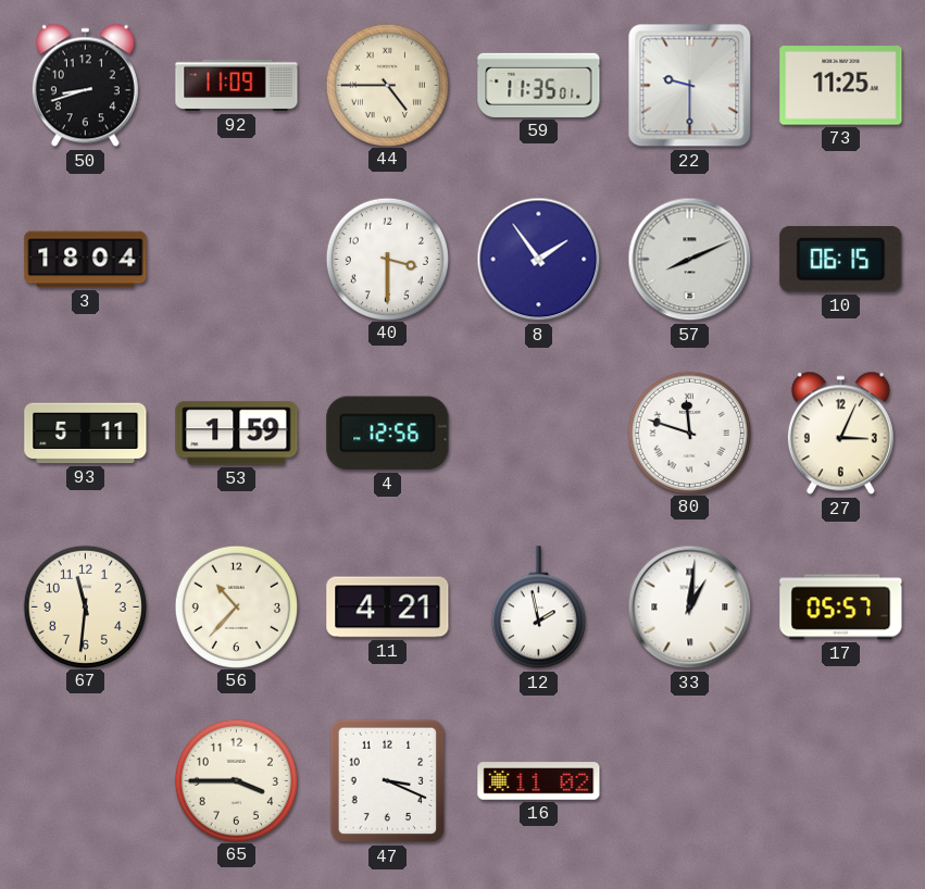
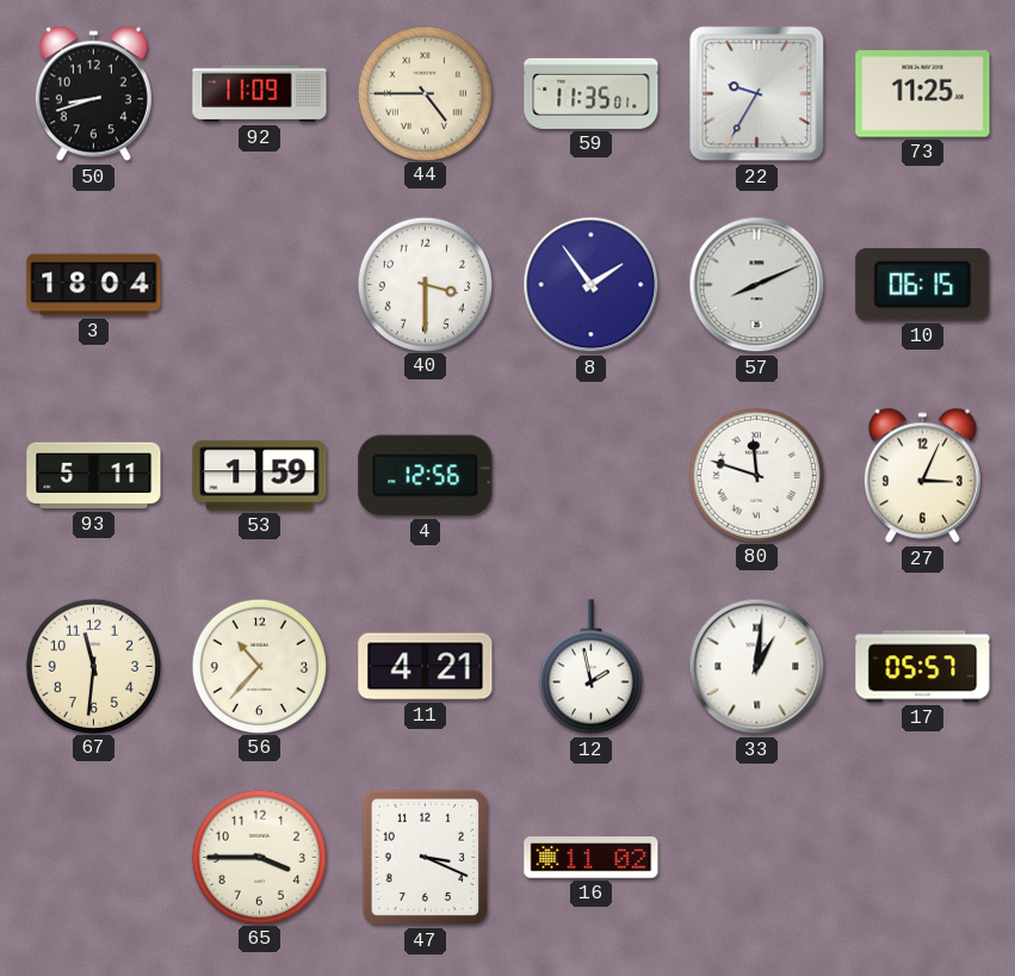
22: 9:30 -> 9:35 (757, 94)
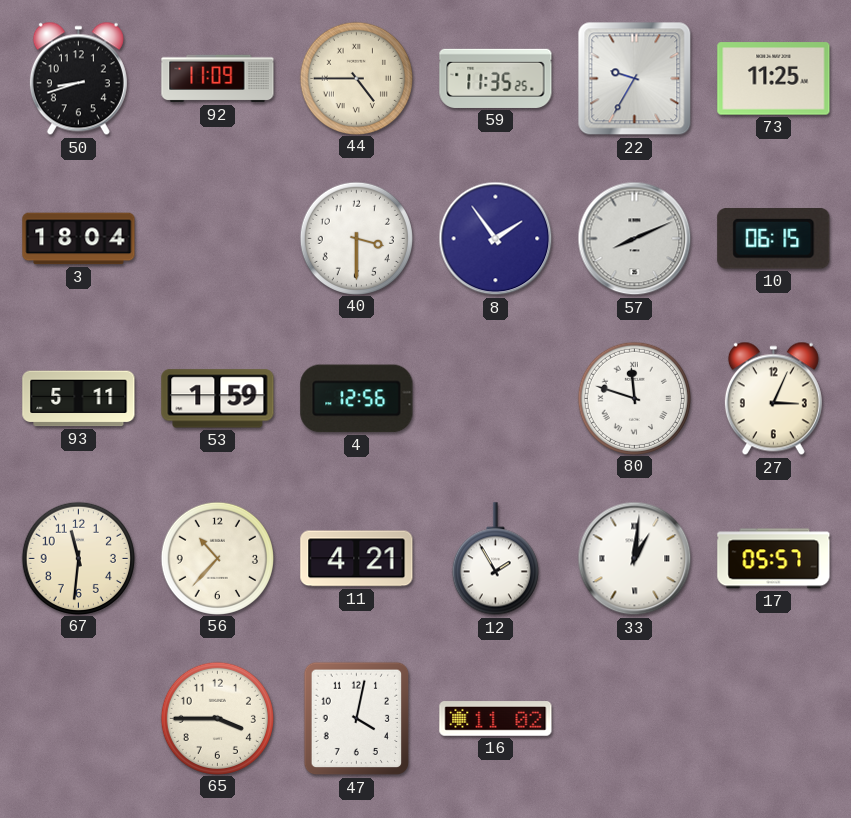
59: 11:35:01 -> 11:35:25 (496, 78)
12: 1:58 -> 1:55 (495, 559)
47: 3:19 -> 4:02 (357, 719)
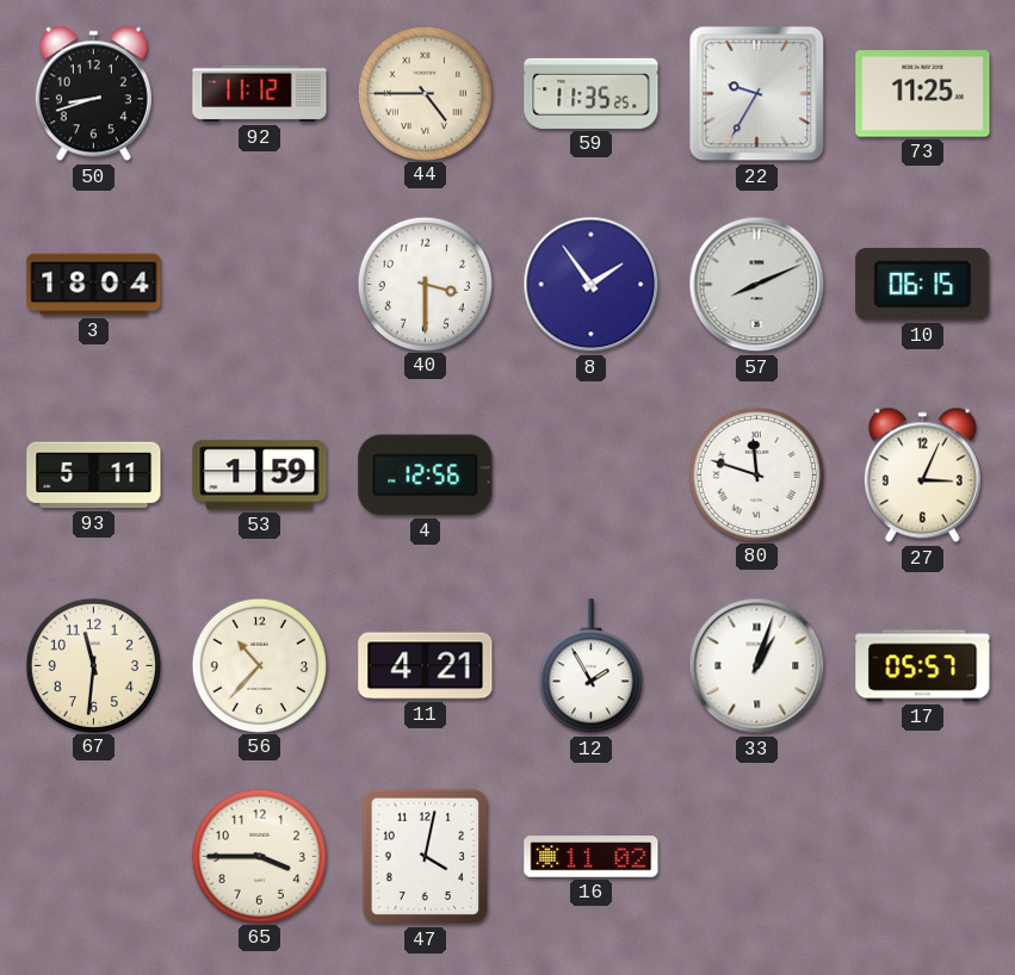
92: 11:09 -> 11:12 (260, 94)
33: 1:01 -> 1:03 (757, 666)
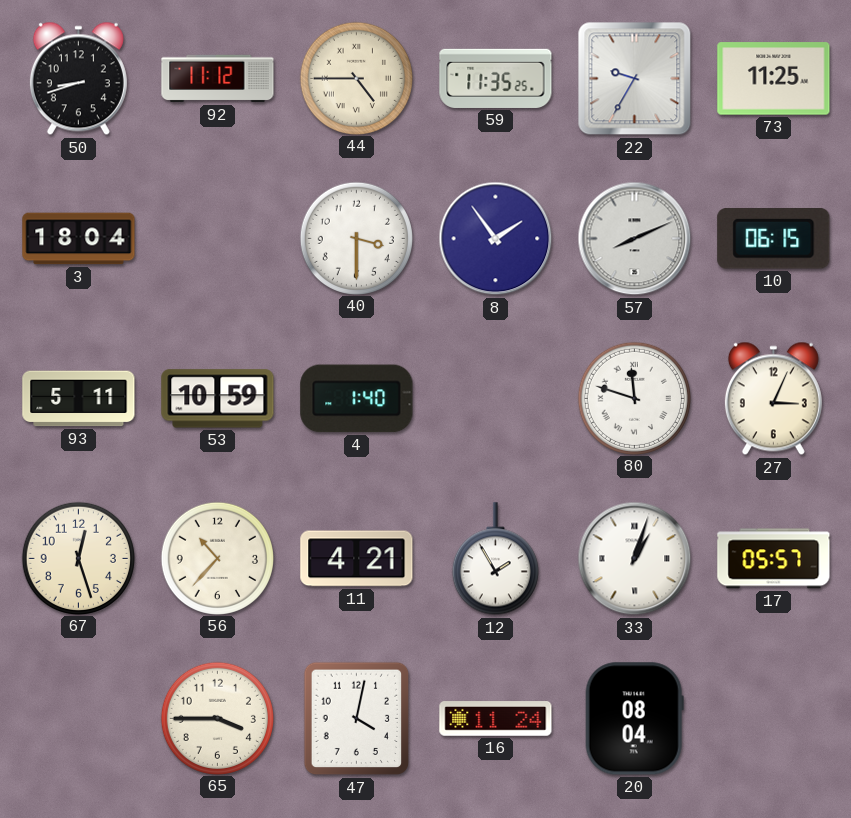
53: 1:59 -> 10:59 (218, 399)
4: 12:56 -> 1:40 (357, 399)
67: 11:31 -> 12:27 (78, 558)
16: 11:02 -> 11:24 (496, 719)
20: none -> 08:04 (634, 719)
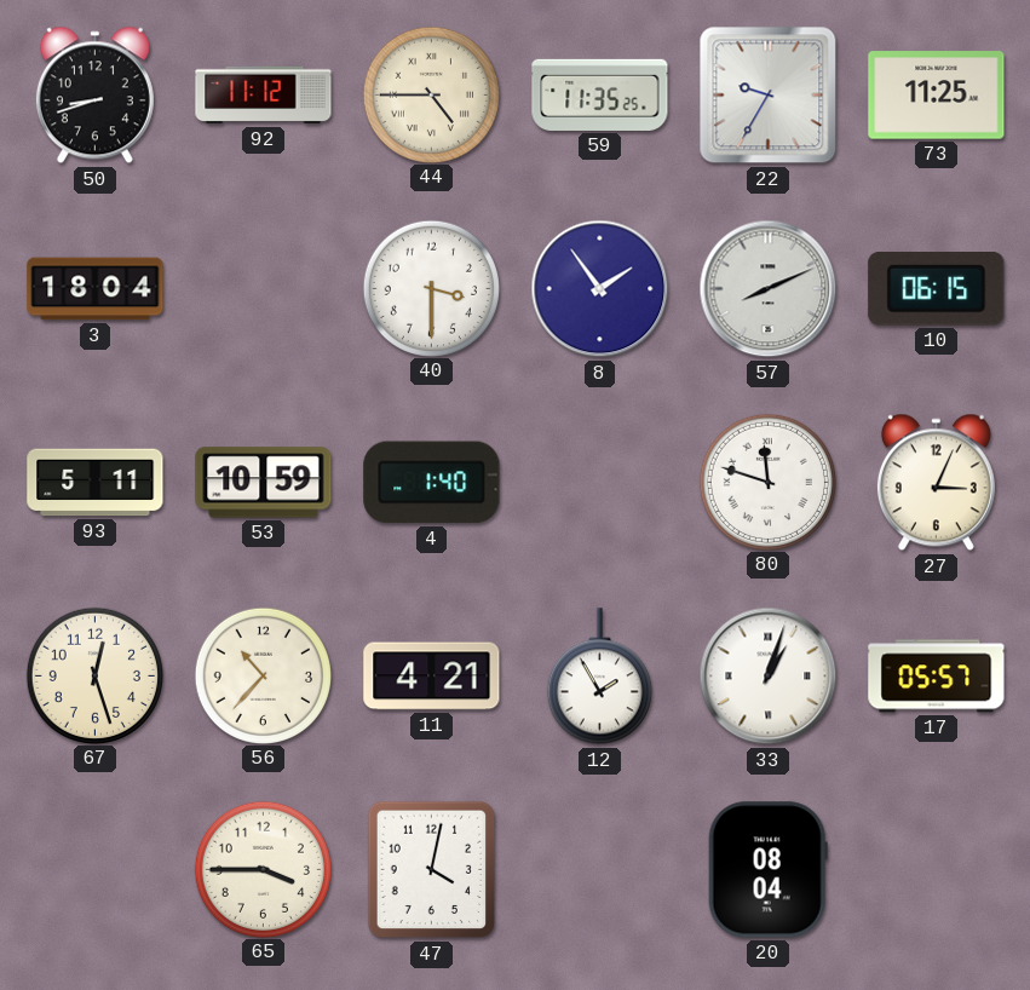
16: 11:24 -> none (496, 719)
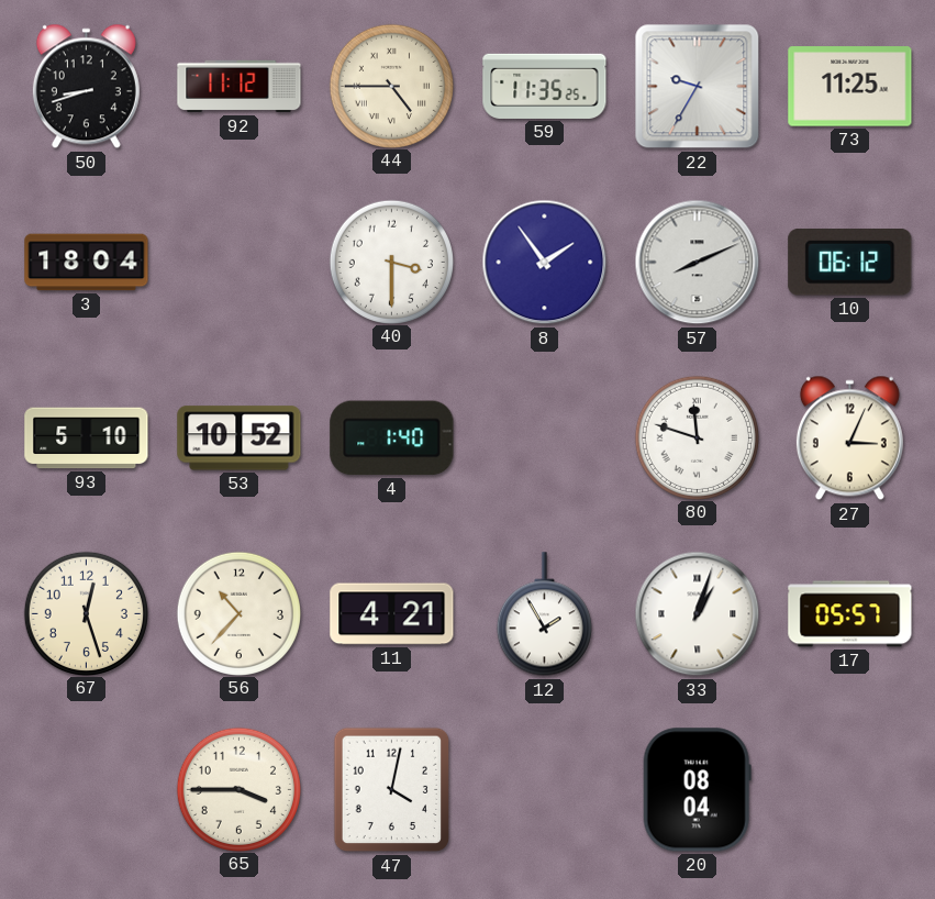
10: 06:15 -> 06:12 (850, 263)
93: 5:11 -> 5:10 (87, 439)
53: 10:59 -> 10:52 (240, 439)
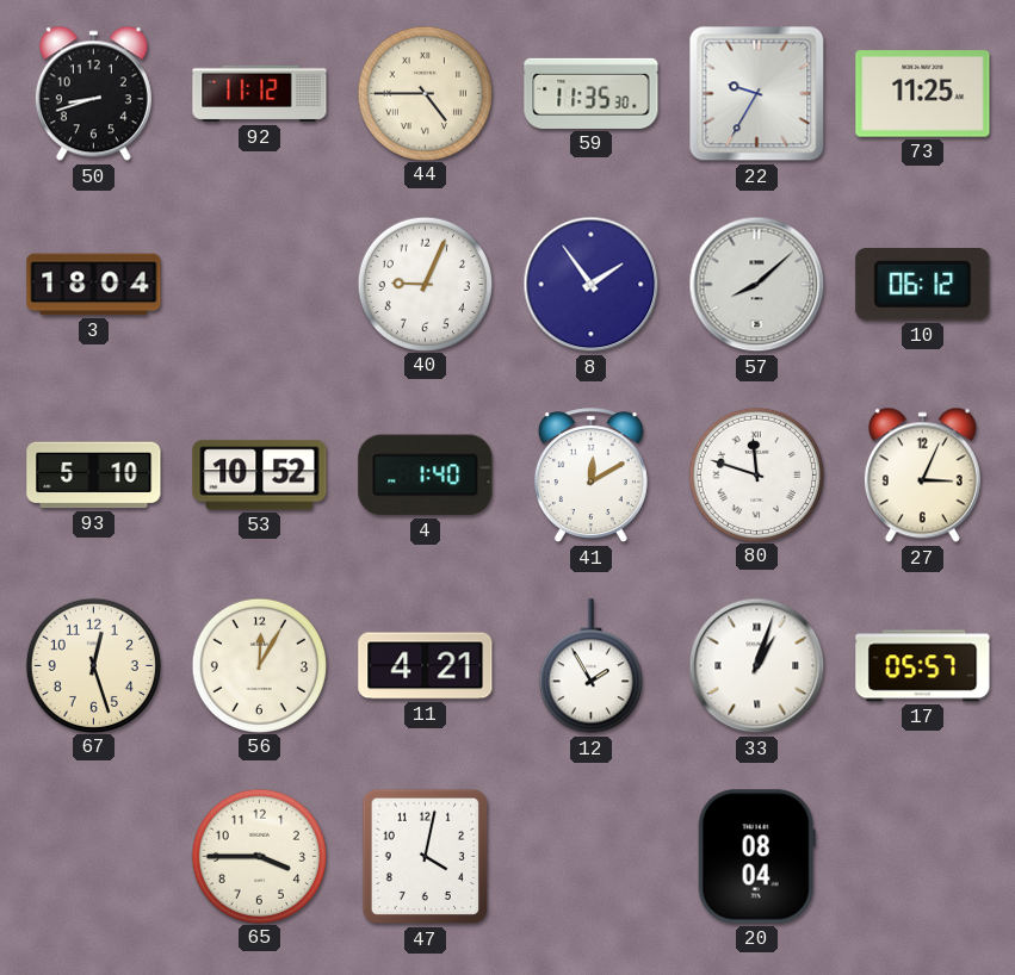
59: 11:35:25 -> 11:35:30 (592, 93)
40: 3:30 -> 9:04 (425, 284)
57: 8:11 -> 8:08 (757, 285)
41: none -> 12:10 (590, 476)
56: 10:37 -> 12:05 (259, 665)
